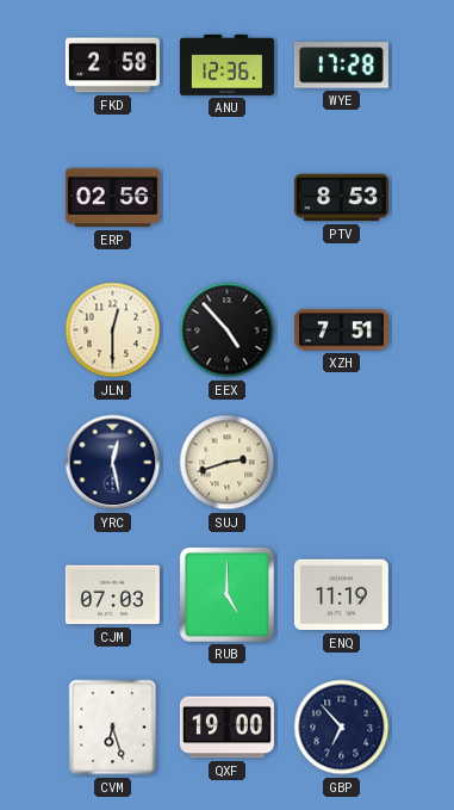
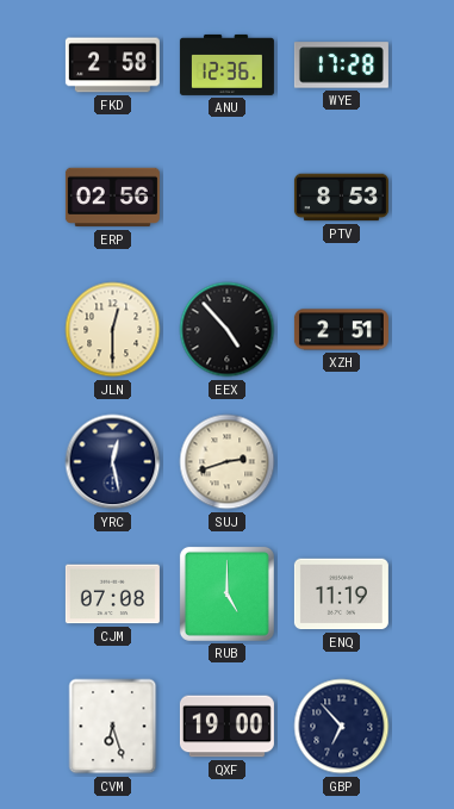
XZH: 7:51 -> 2:51 (341, 330)
CJM: 07:03 -> 07:08 (112, 595)
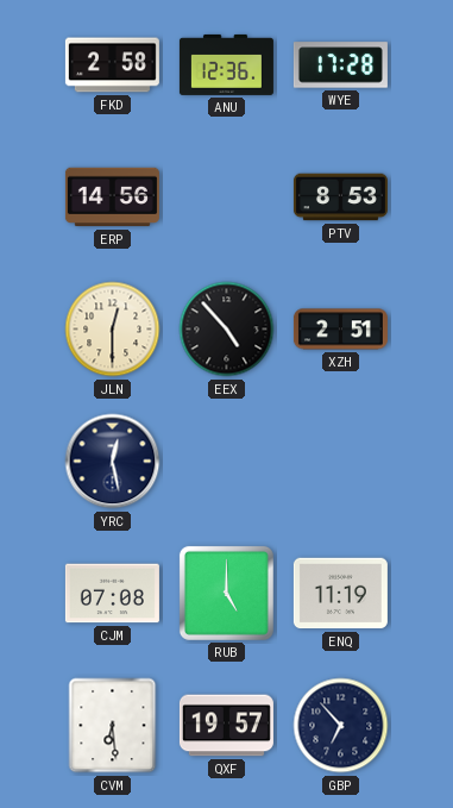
ERP: 02:56 -> 14:56 (112, 198)
SUJ: 2:42 -> none (228, 462)
CVM: 6:27 -> 6:29 (113, 726)
QXF: 19:00 -> 19:57 (226, 726)
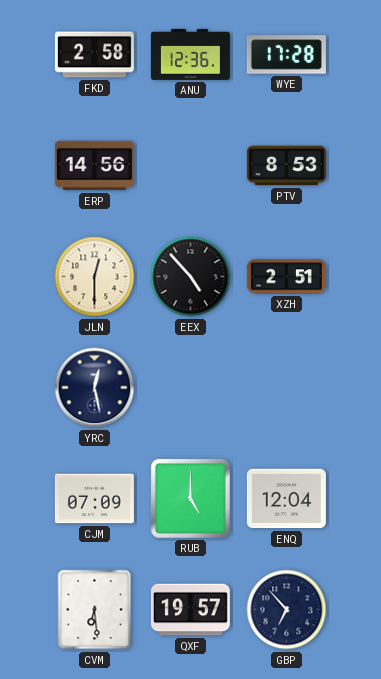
CJM: 07:08 -> 07:09 (94, 499)
ENQ: 11:19 -> 12:04 (286, 499)
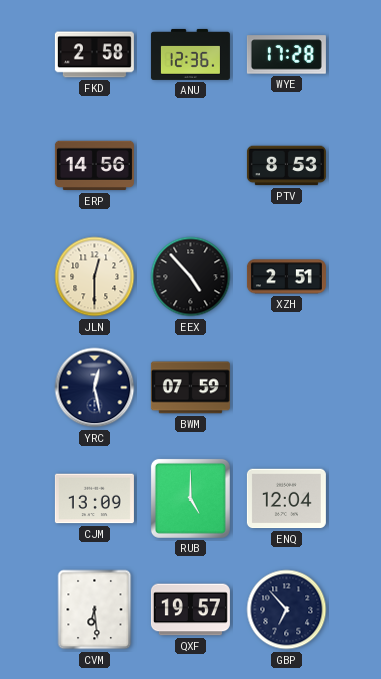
BWM: none -> 07:59 (190, 388)
CJM: 07:09 -> 13:09 (94, 499)
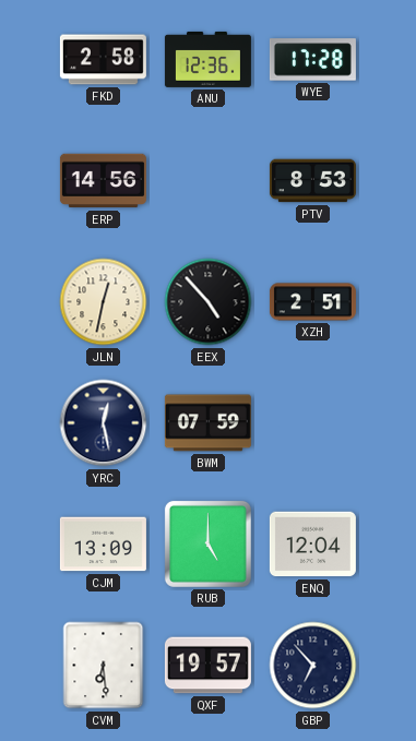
JLN: 12:30 -> 12:32 (104, 302)
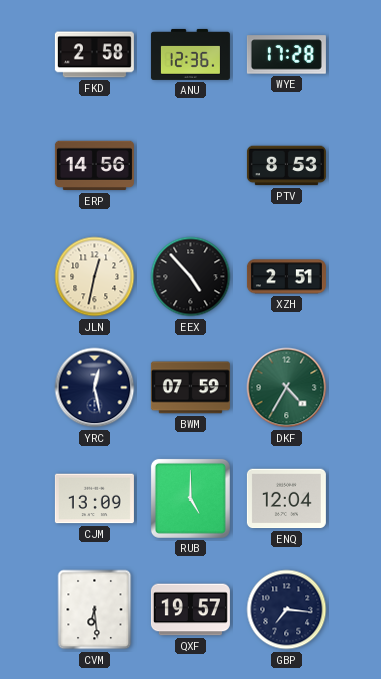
DKF: none -> 4:35 (287, 388)
GBP: 6:53 -> 7:16 (287, 610)
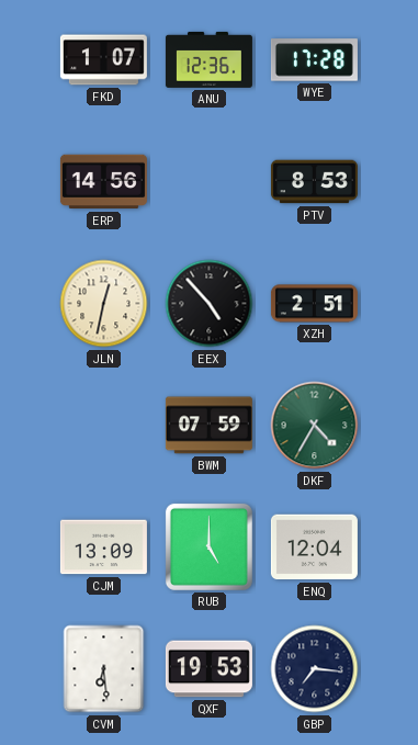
FKD: 2:58 -> 1:07 (103, 60)
YRC: 12:28 -> none (95, 388)
QXF: 19:57 -> 19:53 (208, 669)
